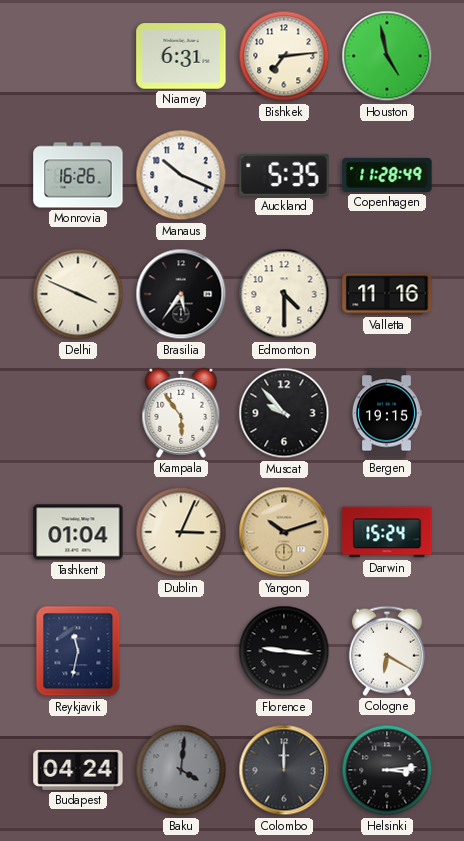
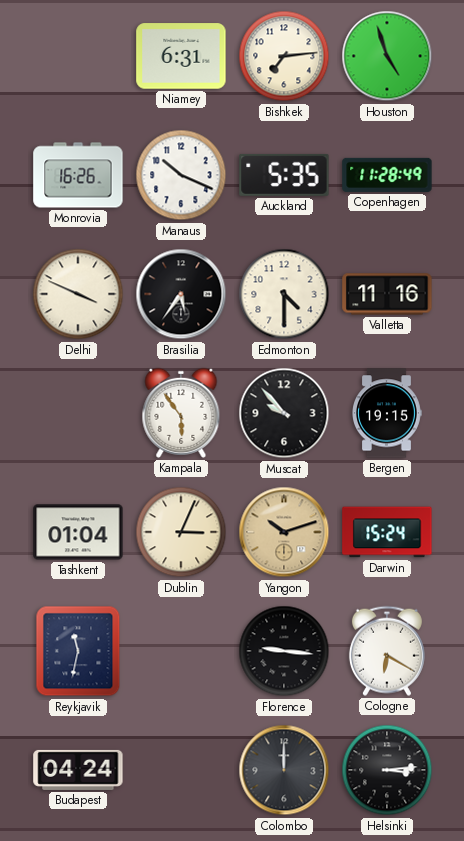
Houston: 4:58 -> 4:57 (387, 56)
Baku: 4:01 -> none (181, 770)
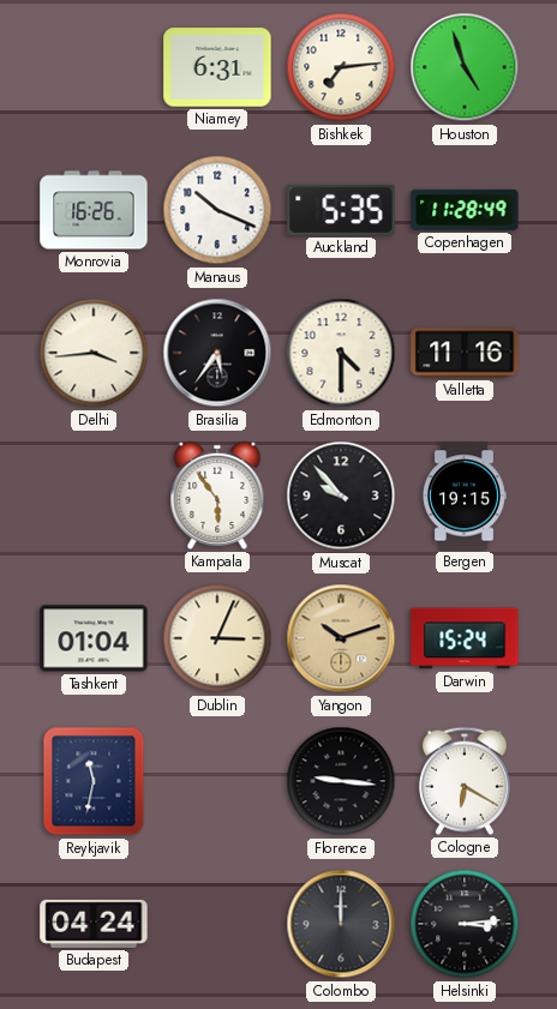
Delhi: 3:49 -> 3:44 (94, 353)
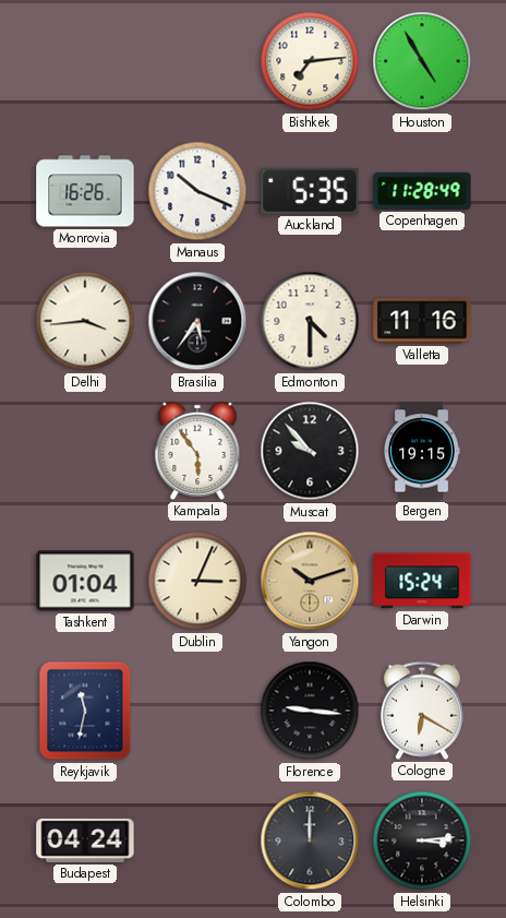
Niamey: 6:31 -> none (217, 67)
Houston: 4:57 -> 4:55 (422, 61)
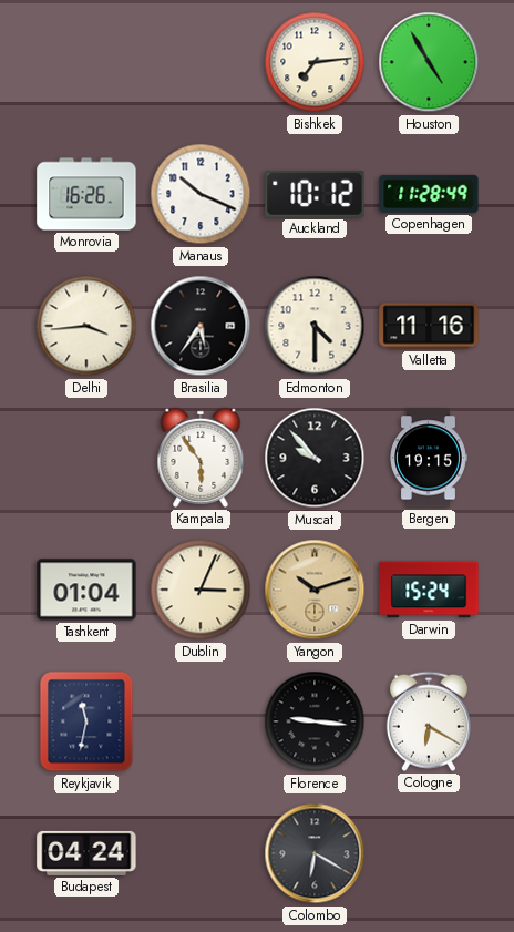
Auckland: 5:35 -> 10:12 (315, 194)
Colombo: 12:00 -> 6:20 (315, 853)
Helsinki: 3:14 -> none (422, 840)
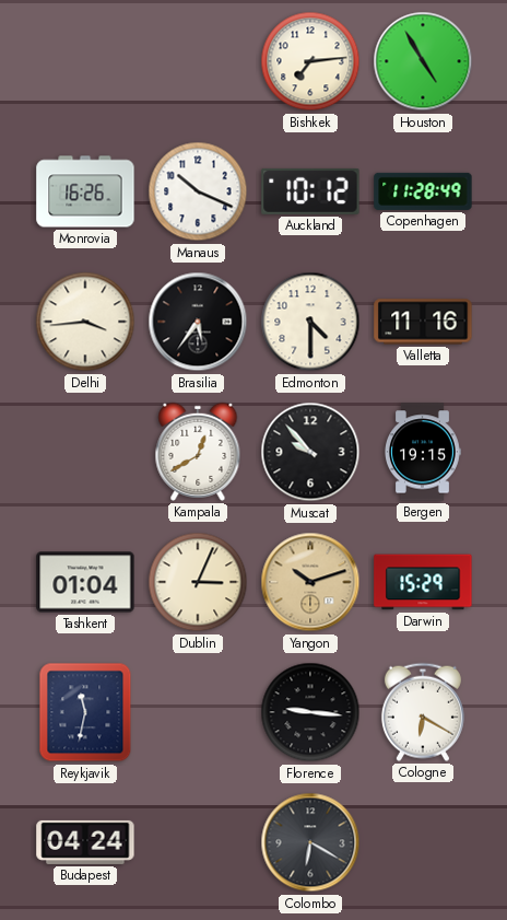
Kampala: 5:54 -> 12:40 (198, 452)
Darwin: 15:24 -> 15:29 (423, 582)
